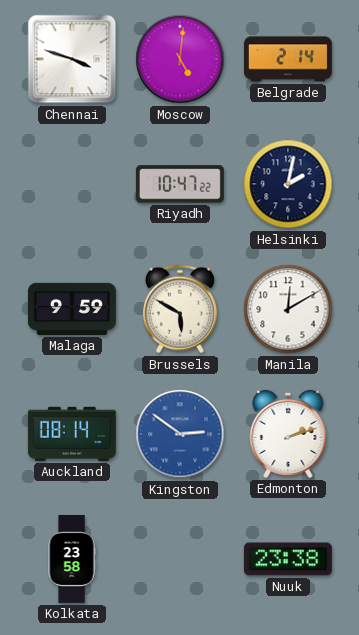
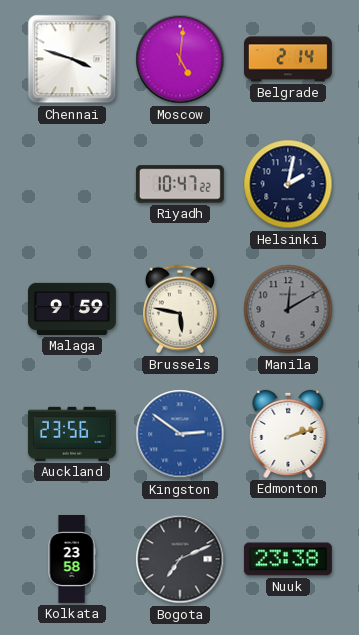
Brussels: 5:50 -> 5:47 (180, 309)
Manila dial: white -> grey (288, 309)
Auckland: 08:14 -> 23:56 (72, 434)
Bogota: none -> 7:11 (180, 559)
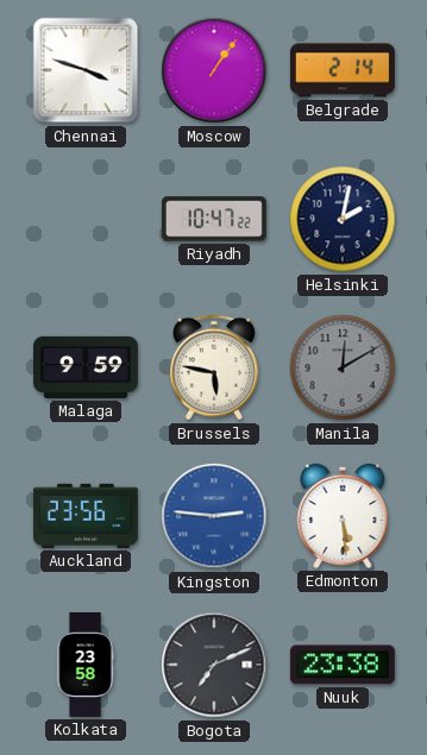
Moscow: 5:01 -> 1:06 (214, 70)
Kingston: 2:51 -> 2:46 (214, 516)
Edmonton: 2:12 -> 5:29 (343, 516)
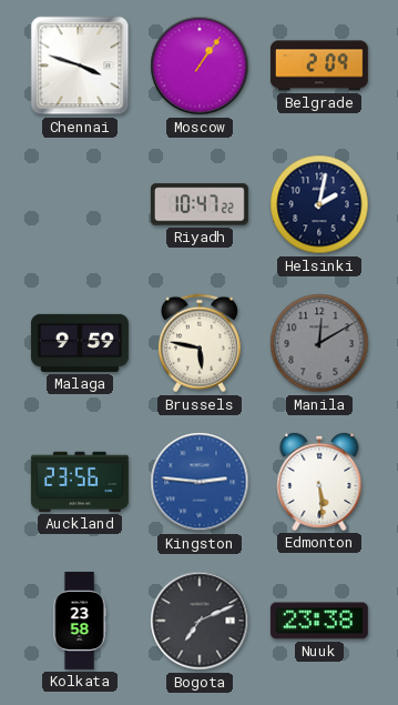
Belgrade: 2:14 -> 2:09 (319, 66)
